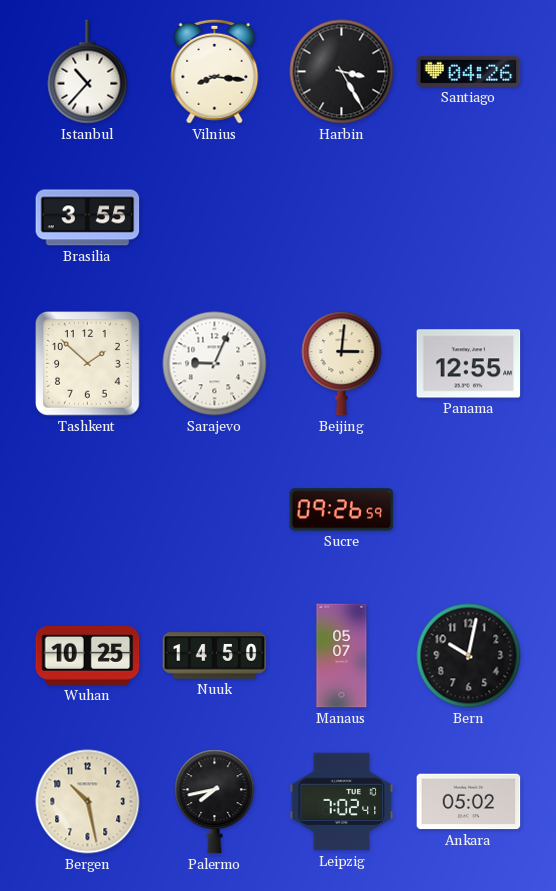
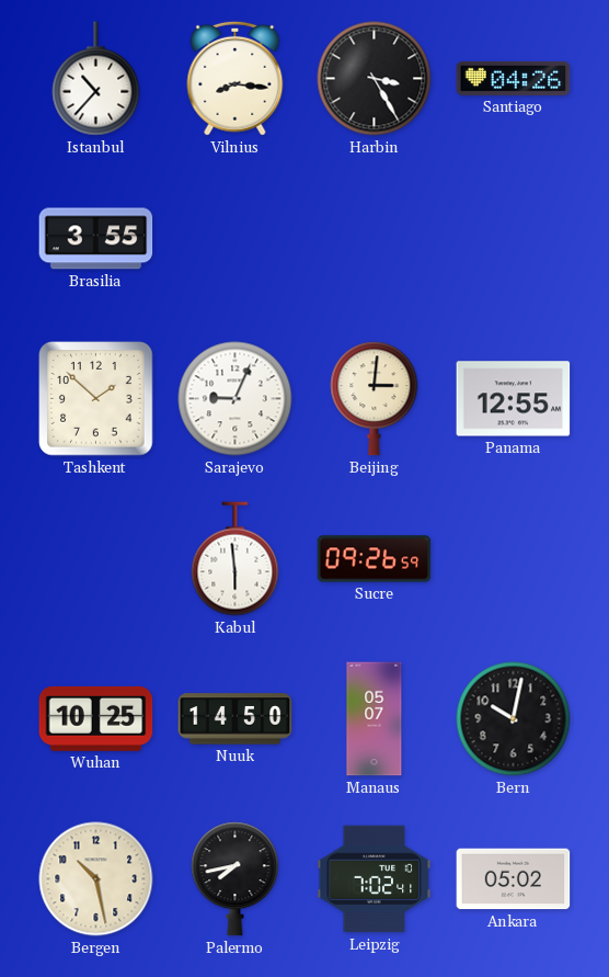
Kabul: none -> 5:59 (235, 559)
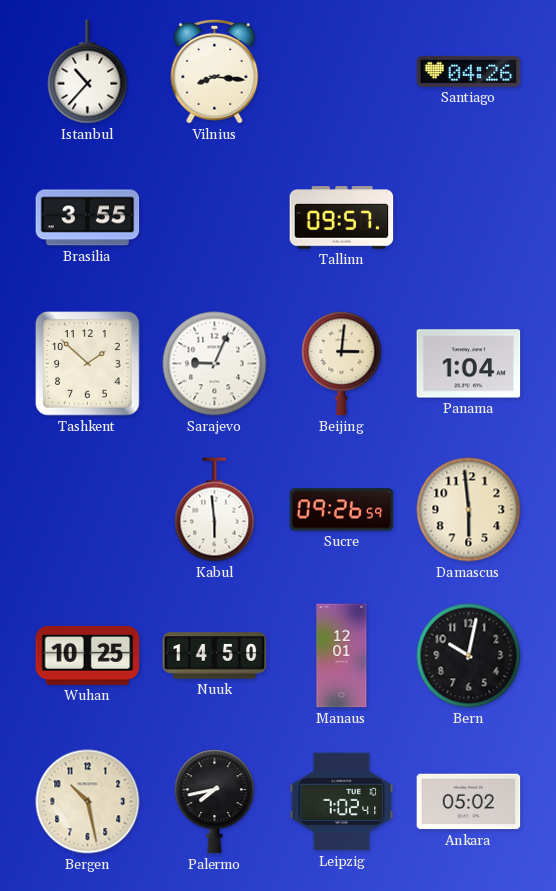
Harbin: 3:25 -> none (375, 79)
Tallinn: none -> 09:57 (342, 218)
Panama: 12:55 -> 1:04 (469, 364)
Damascus: none -> 5:59 (469, 510)
Manaus: 05:07 -> 12:01 (342, 656)
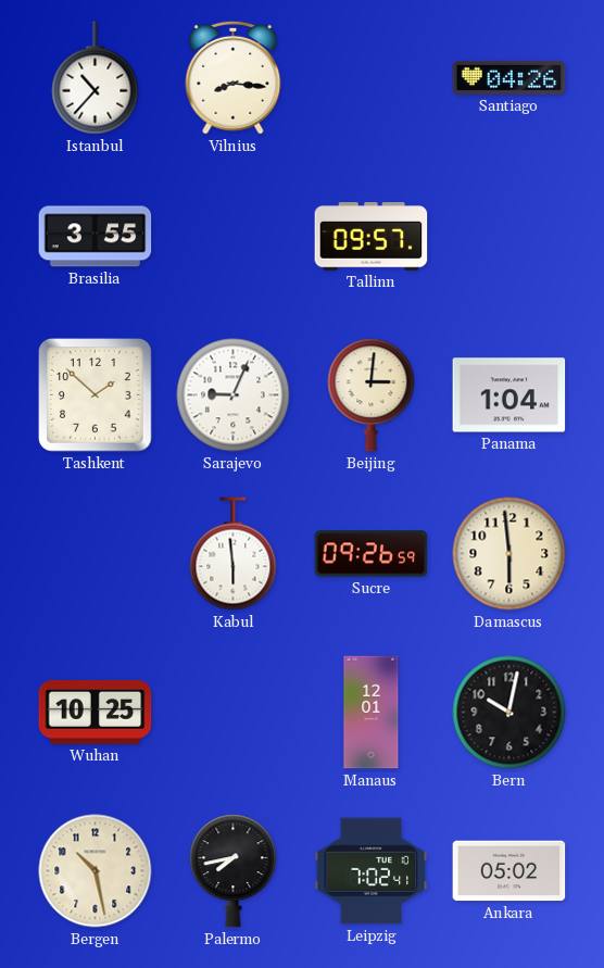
Nuuk: 14:50 -> none (215, 656)
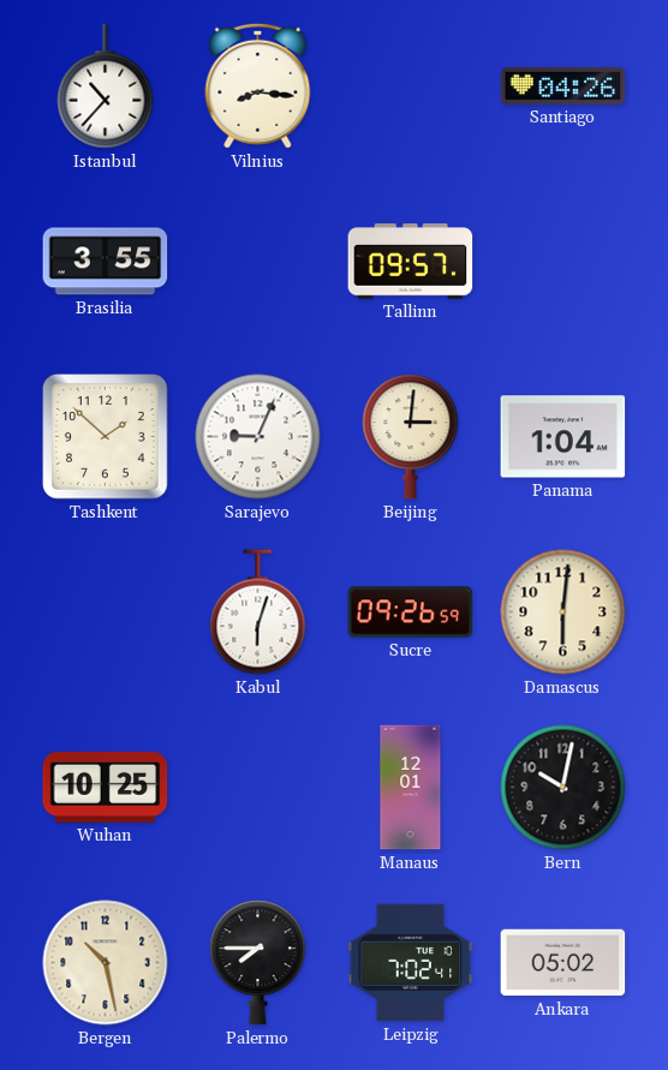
Kabul: 5:59 -> 6:03 (258, 612)
Damascus: 5:59 -> 6:01 (563, 612)
Palermo: 7:43 -> 7:45 (258, 963)
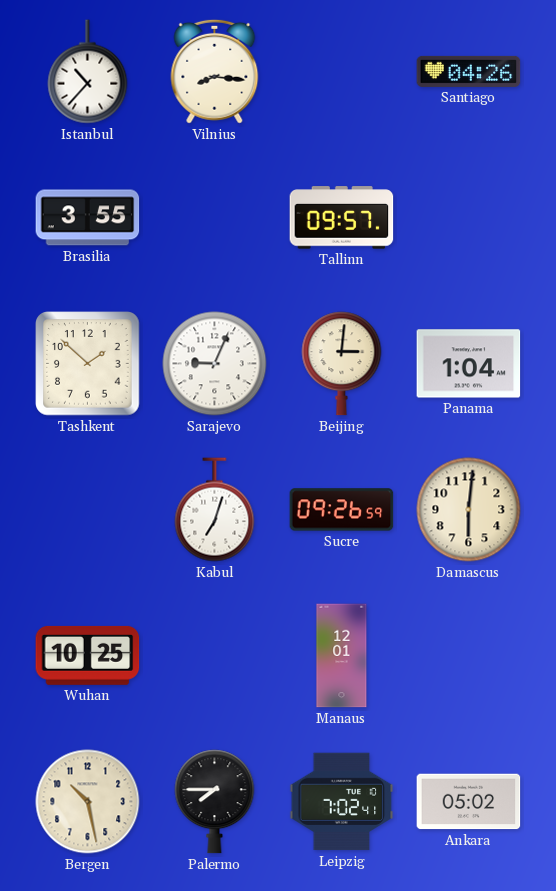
Kabul: 6:03 -> 7:03 (215, 510)
Bern: 10:02 -> none (563, 788)
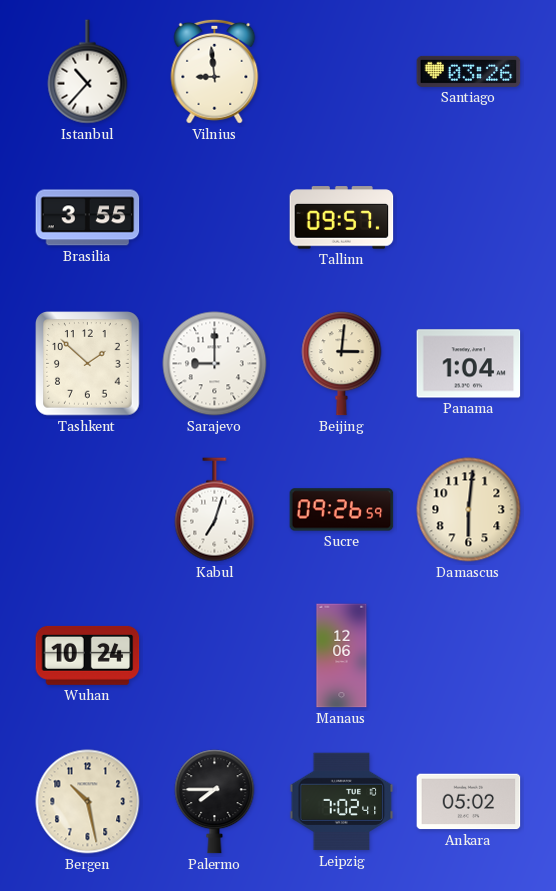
Vilnius: 8:16 -> 8:59 (215, 71)
Santiago: 04:26 -> 03:26 (469, 71)
Sarajevo: 9:04 -> 9:00 (215, 364)
Wuhan: 10:25 -> 10:24 (88, 655)
Manaus: 12:01 -> 12:06 (342, 656)
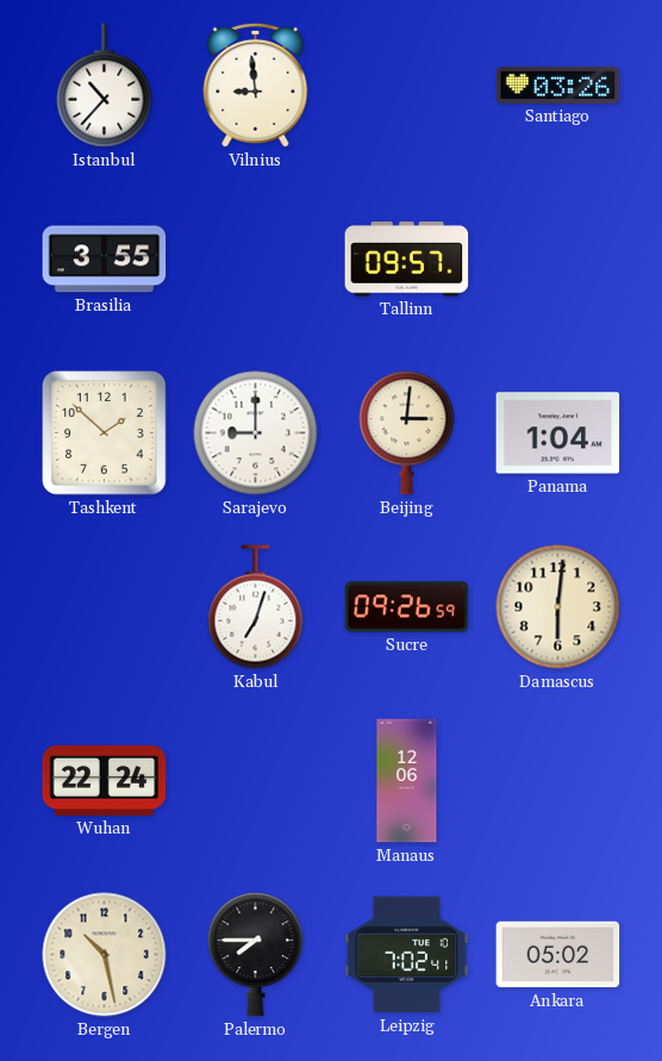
Wuhan: 10:24 -> 22:24 (105, 780)
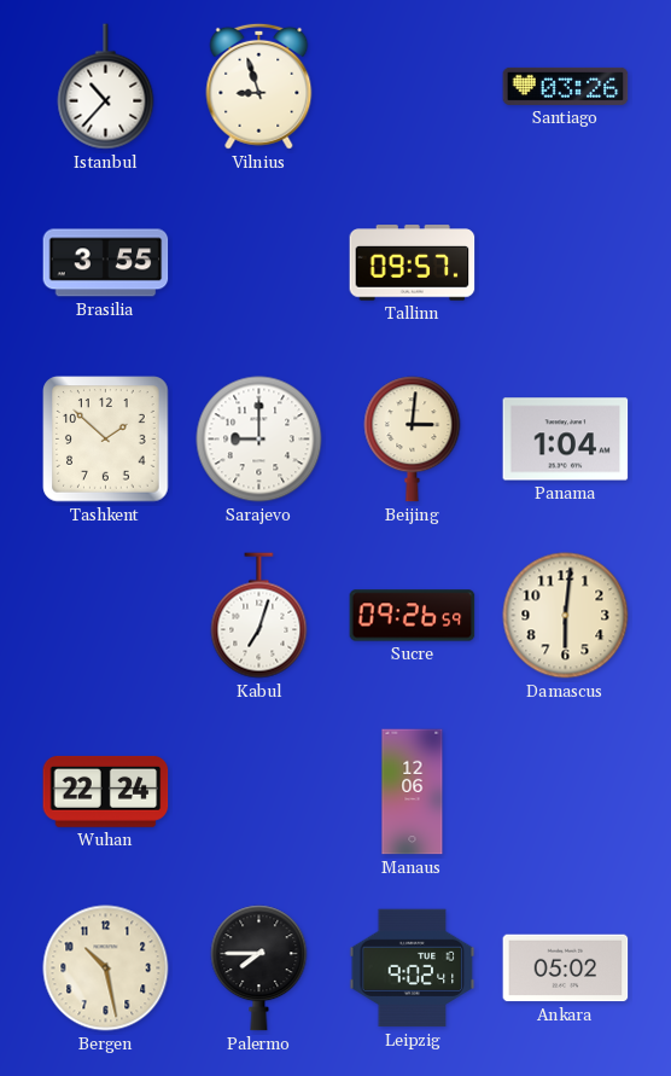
Vilnius: 8:59 -> 8:57 (259, 86)
Leipzig: 7:02 -> 9:02 (413, 969)
